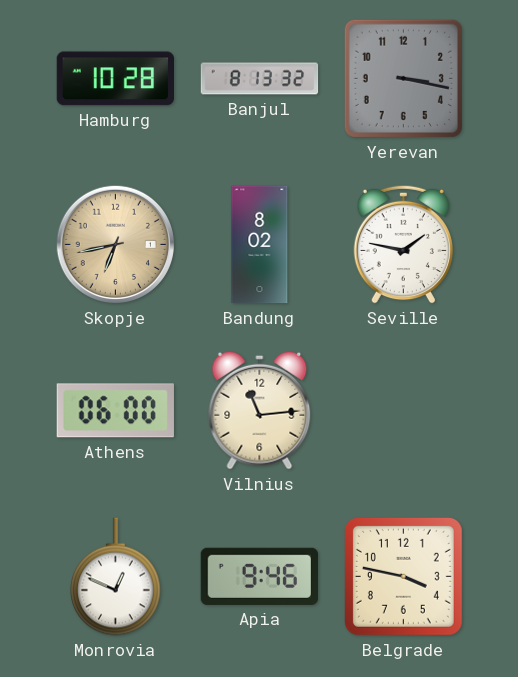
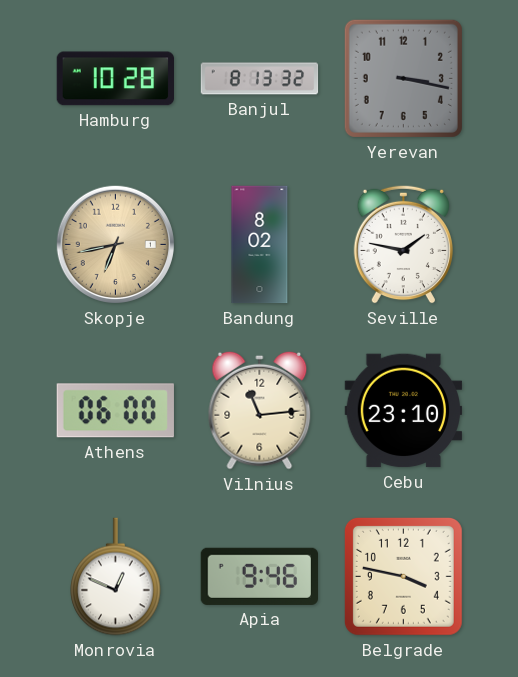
Cebu: none -> 23:10 (404, 411)
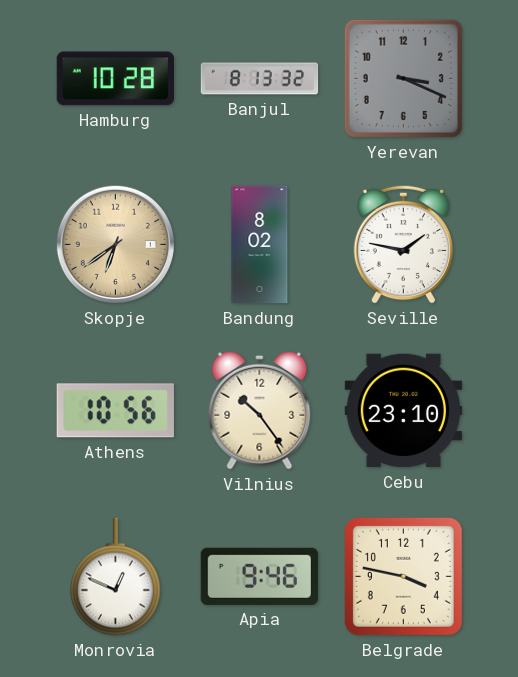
Yerevan: 3:17 -> 3:19 (403, 78)
Skopje: 6:43 -> 6:39 (115, 244)
Athens: 06:00 -> 10:56 (115, 411)
Vilnius: 11:14 -> 10:24 (260, 410)
